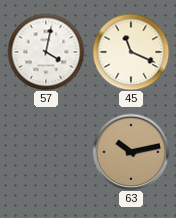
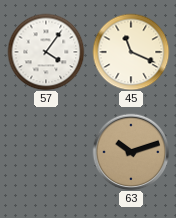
57: 4:02 -> 4:06 (46, 52)
63: 10:13 -> 10:12 (131, 152)
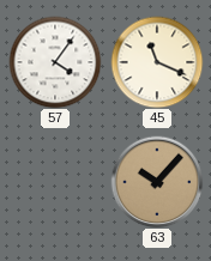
63: 10:12 -> 10:07 (157, 182)
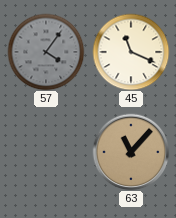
57 dial: white -> grey (46, 52)
63: 10:07 -> 11:07 (131, 152)
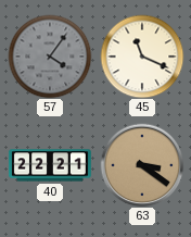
40: none -> 22:21 (51, 165)
63: 11:07 -> 3:21 (142, 165)
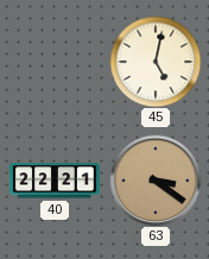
57: 4:06 -> none (50, 57)
45: 11:19 -> 5:02 (156, 62)
